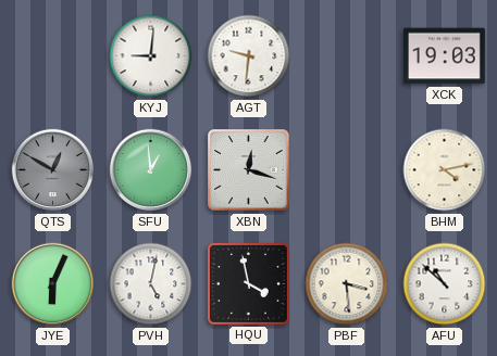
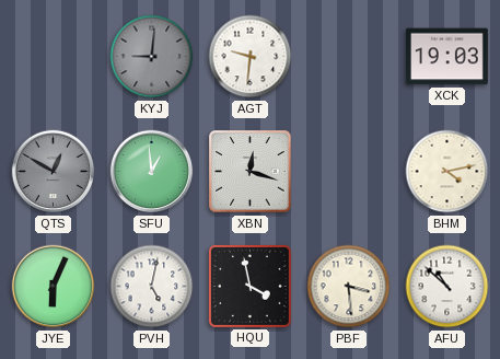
KYJ dial: white -> grey (152, 57)
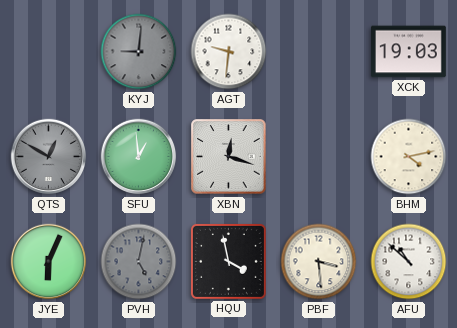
PVH dial: white -> grey (139, 262)
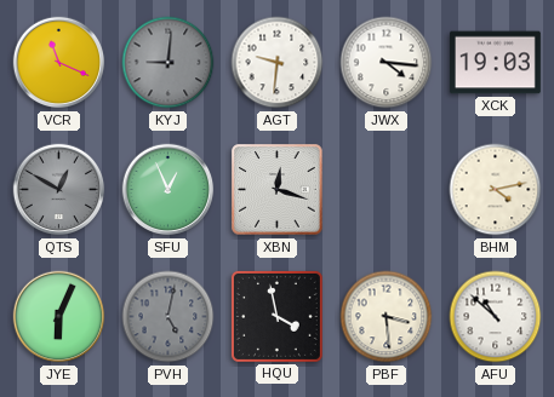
VCR: none -> 11:19 (59, 63)
JWX: none -> 4:16 (387, 63)
SFU: 12:59 -> 12:56 (169, 190)
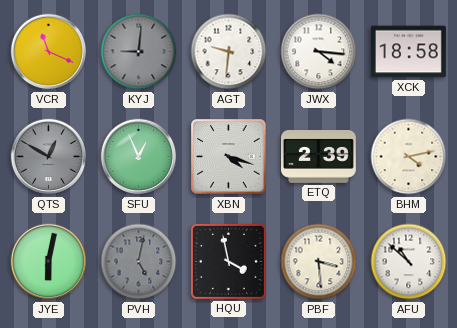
XCK: 19:03 -> 18:58 (408, 52)
XBN: 12:18 -> 4:18 (229, 157)
ETQ: none -> 2:39 (318, 157)
JYE: 6:04 -> 6:02 (49, 262)
